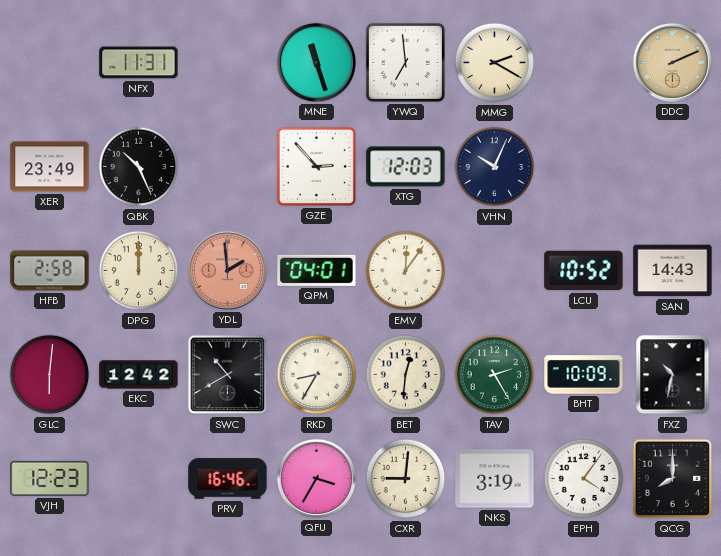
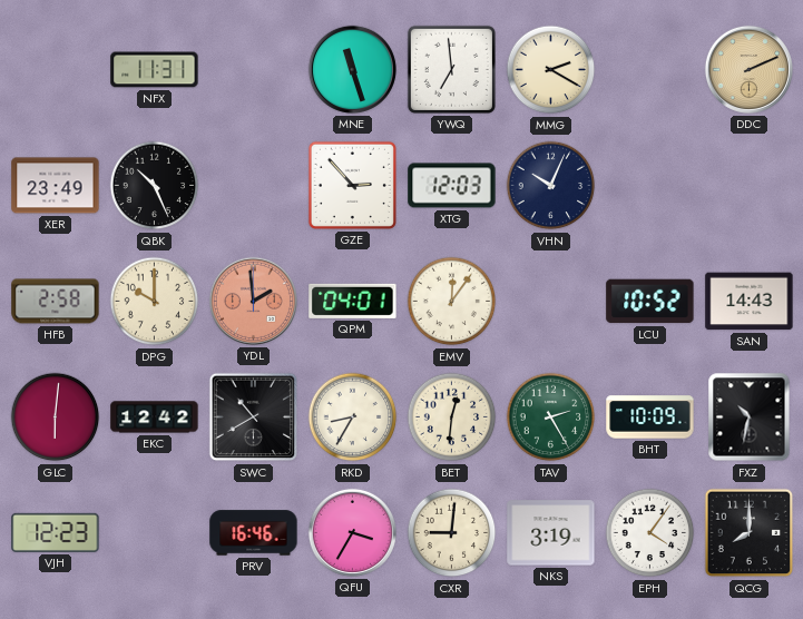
DPG: 12:00 -> 10:00 (155, 302)
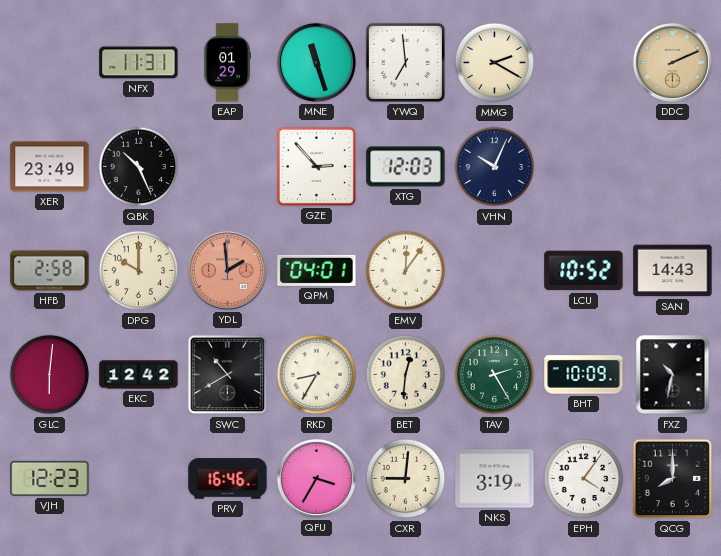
EAP: none -> 01:29 (227, 63)
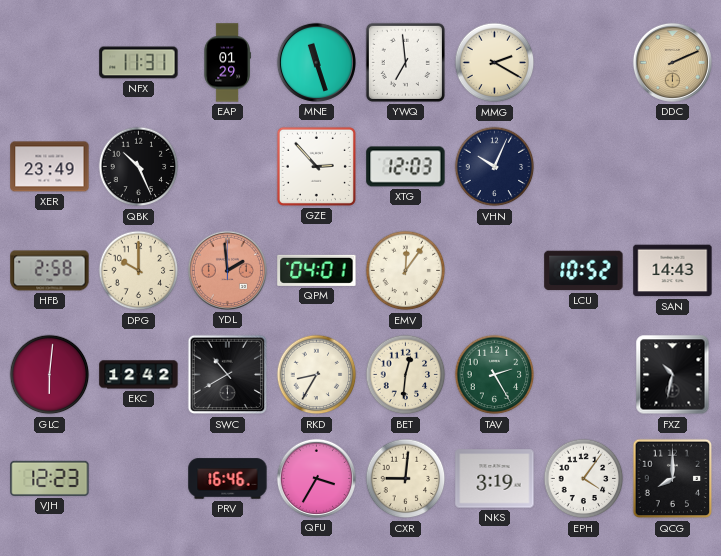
BHT: 10:09 -> none (584, 375)
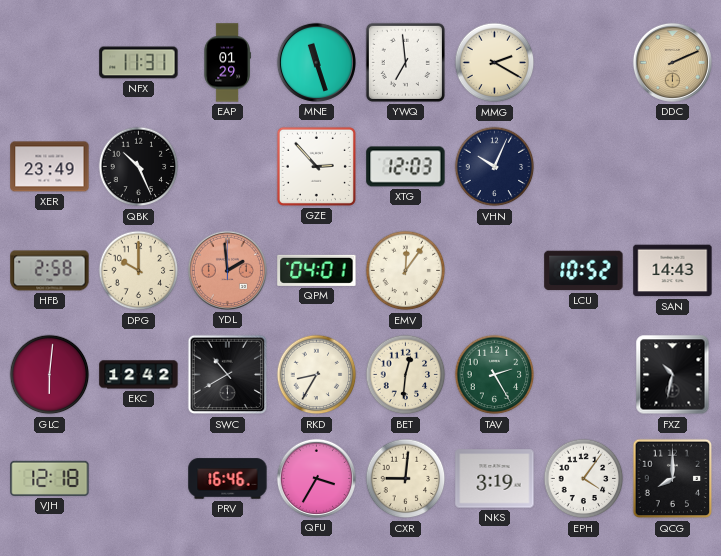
VJH: 12:23 -> 12:18 (50, 478)
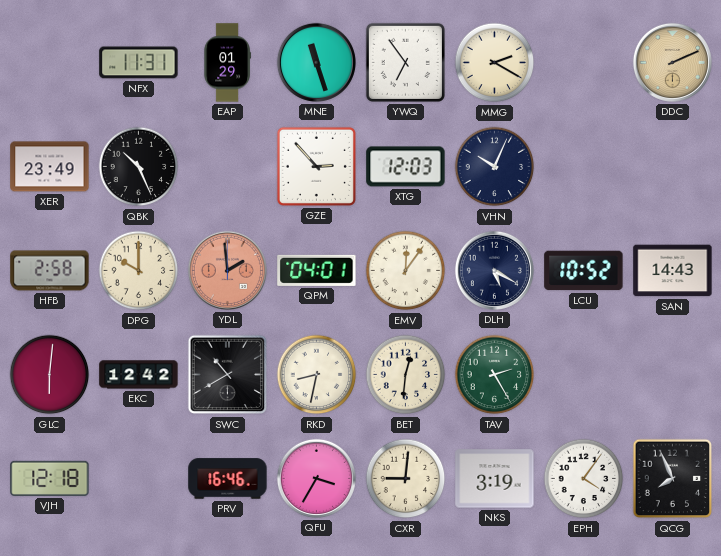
YWQ: 6:59 -> 6:54 (405, 62)
DLH: none -> 5:20 (494, 270)
RKD: 8:35 -> 8:32 (317, 375)
FXZ: 10:32 -> none (673, 375)
QCG: 8:00 -> 7:56 (673, 479)
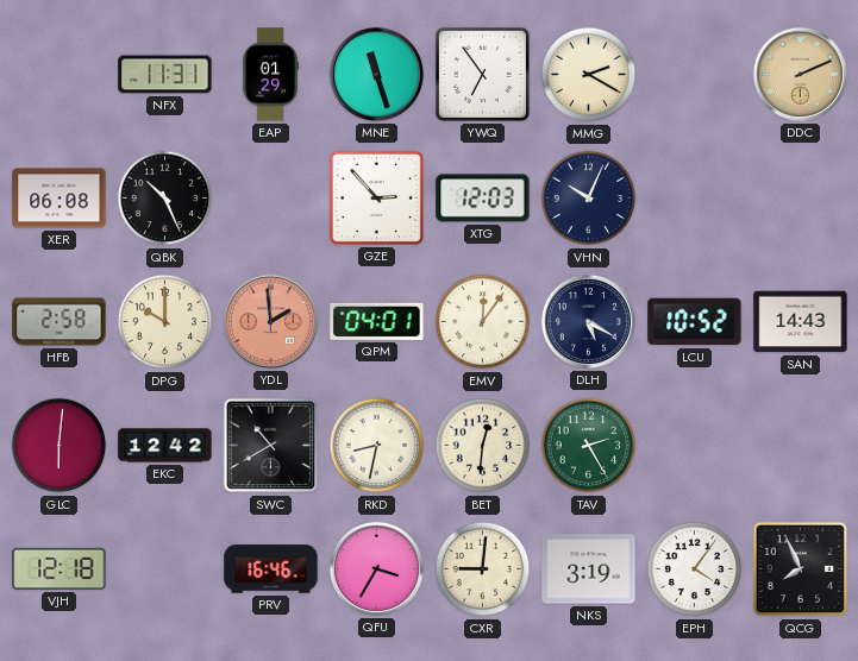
XER: 23:49 -> 06:08 (60, 199)
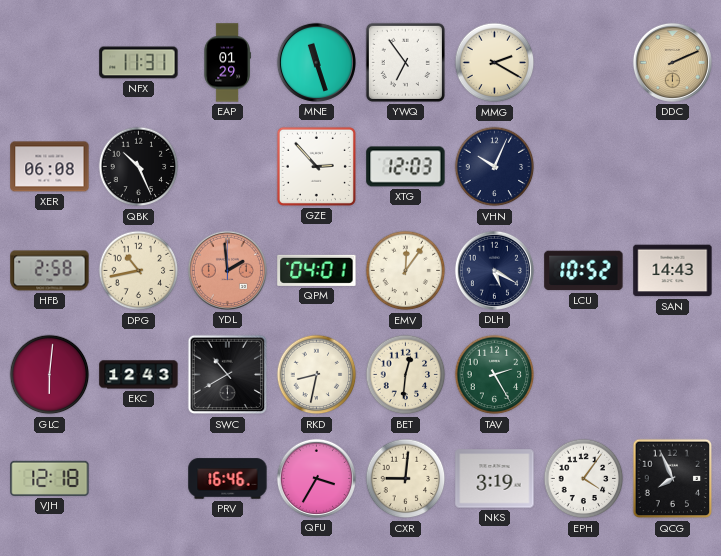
DPG: 10:00 -> 10:43 (139, 271)
EKC: 12:42 -> 12:43 (139, 375)
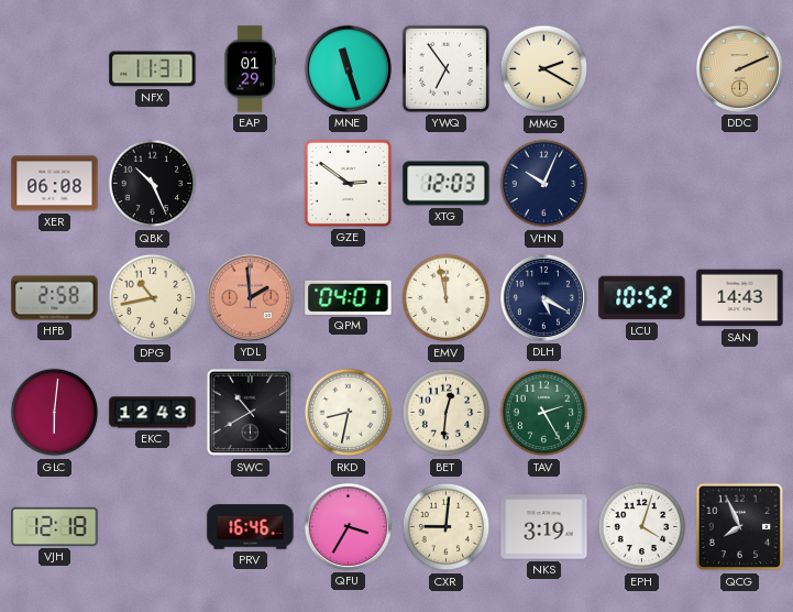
GZE: 2:53 -> 2:51 (348, 183)
EMV: 12:06 -> 11:58 (447, 298)
EPH: 4:06 -> 4:03 (642, 527)
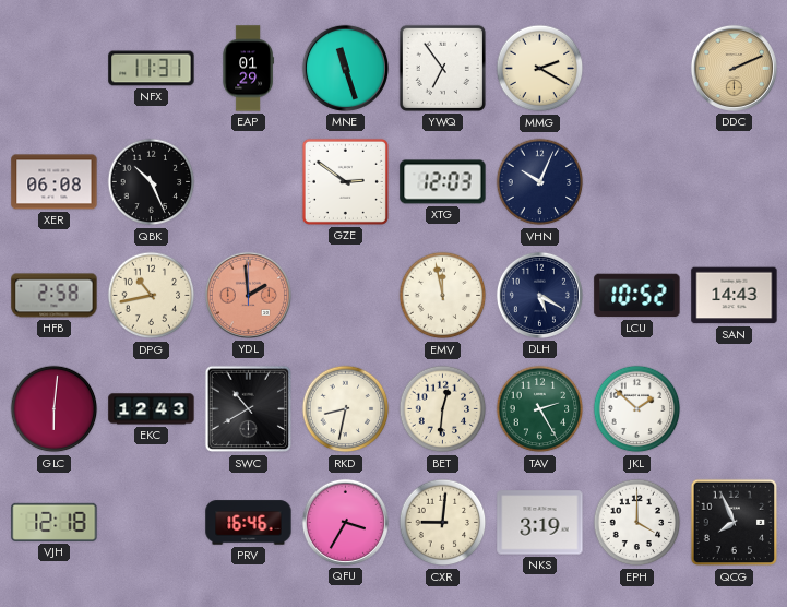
QPM: 04:01 -> none (349, 297)
JKL: none -> 1:52 (637, 409)
EPH: 4:03 -> 4:00 (637, 523)
